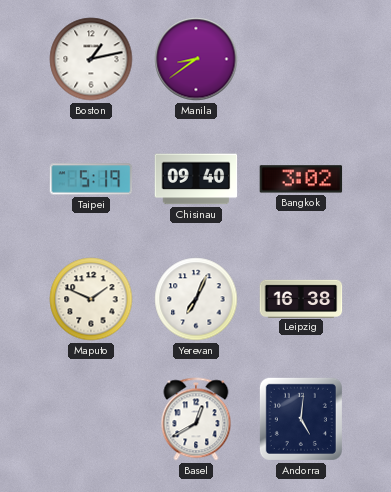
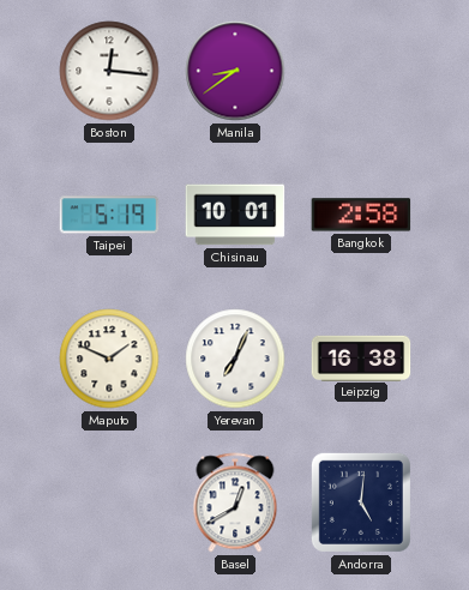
Boston: 1:13 -> 12:16 (109, 71)
Chisinau: 09:40 -> 10:01 (235, 215)
Bangkok: 3:02 -> 2:58 (361, 215)
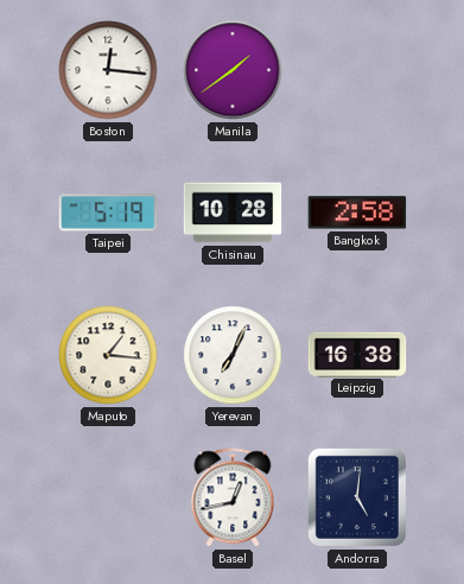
Manila: 8:39 -> 1:39 (233, 70)
Chisinau: 10:01 -> 10:28 (233, 212)
Maputo: 1:49 -> 1:16 (108, 355)
Basel: 12:40 -> 12:43 (233, 497)
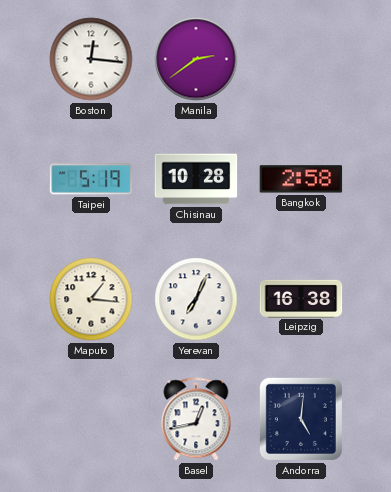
Manila: 1:39 -> 2:39 (196, 59)
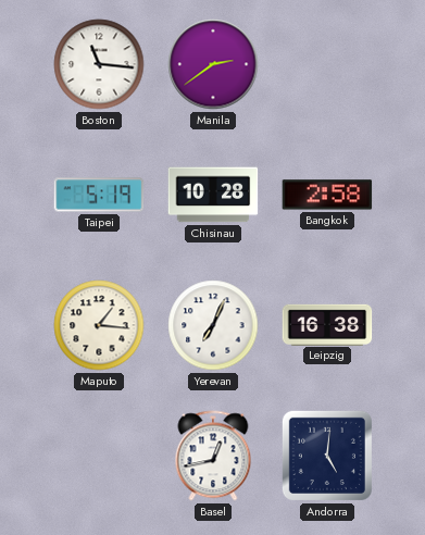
Boston: 12:16 -> 11:16 (99, 64)
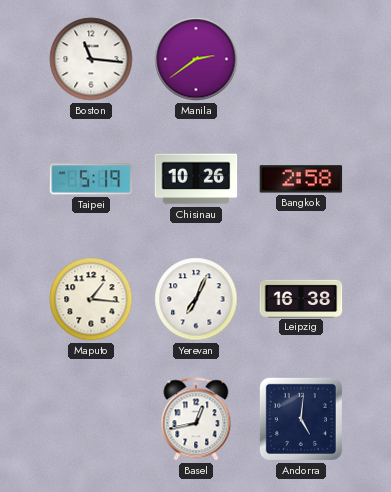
Chisinau: 10:28 -> 10:26 (196, 179)
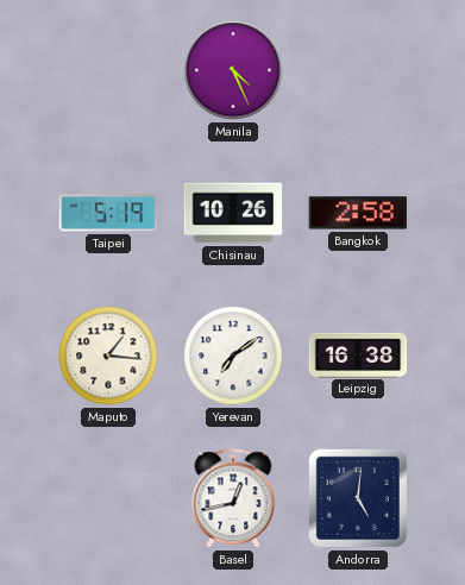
Boston: 11:16 -> none (91, 59)
Manila: 2:39 -> 4:26 (233, 70)
Yerevan: 7:04 -> 7:09 (233, 356)
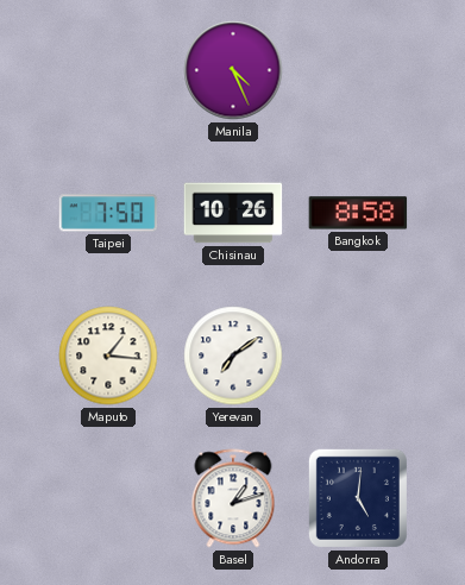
Taipei: 5:19 -> 7:50 (108, 213)
Bangkok: 2:58 -> 8:58 (358, 213)
Leipzig: 16:38 -> none (358, 354)
Basel: 12:43 -> 1:12 (233, 498)
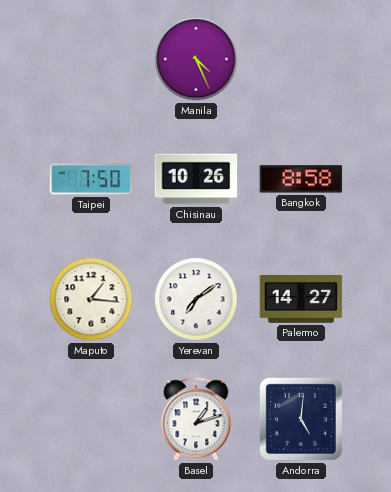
Palermo: none -> 14:27 (301, 300)
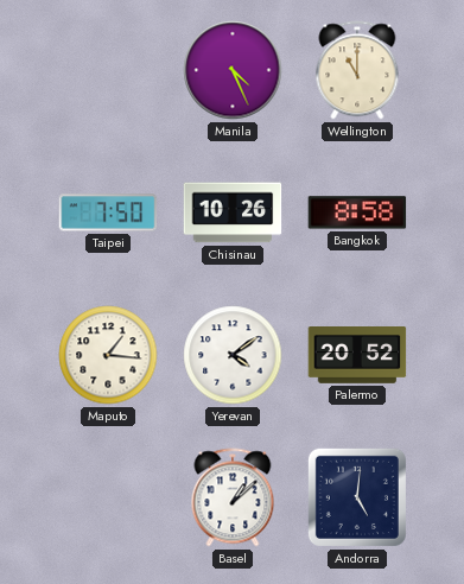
Wellington: none -> 11:00 (357, 70)
Yerevan: 7:09 -> 4:09 (233, 355)
Palermo: 14:27 -> 20:52 (357, 356)
Basel: 1:12 -> 1:08 (233, 497)
